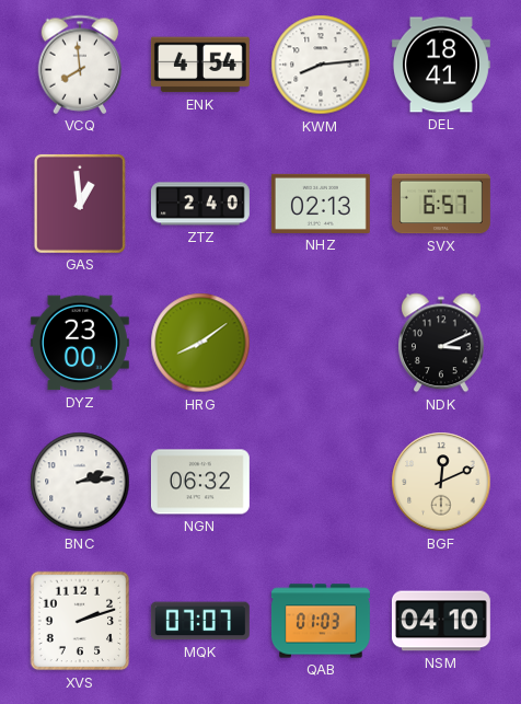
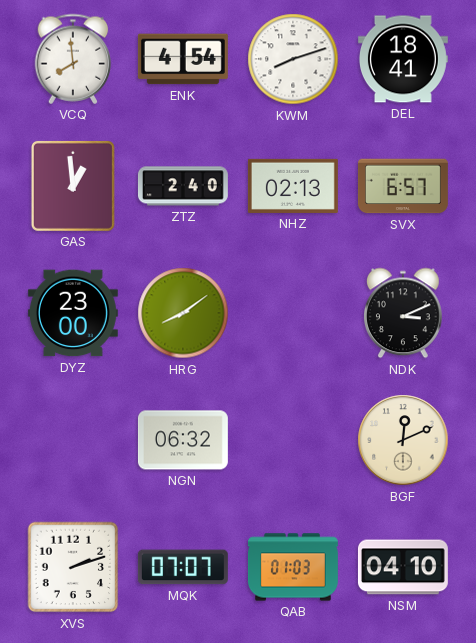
KWM: 8:14 -> 8:12 (293, 59)
BNC: 2:14 -> none (80, 482)
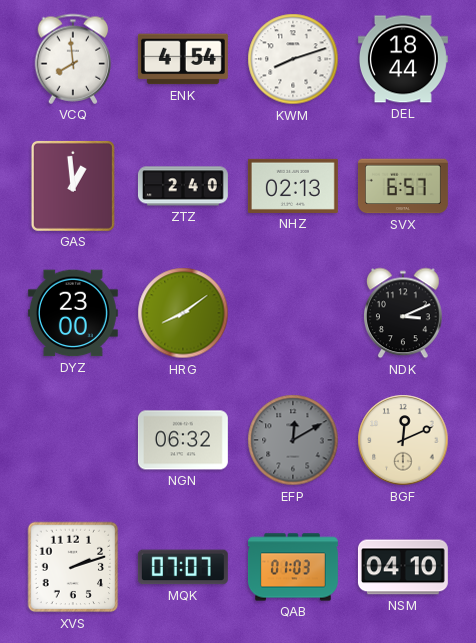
DEL: 18:41 -> 18:44 (403, 59)
EFP: none -> 12:10 (293, 440)
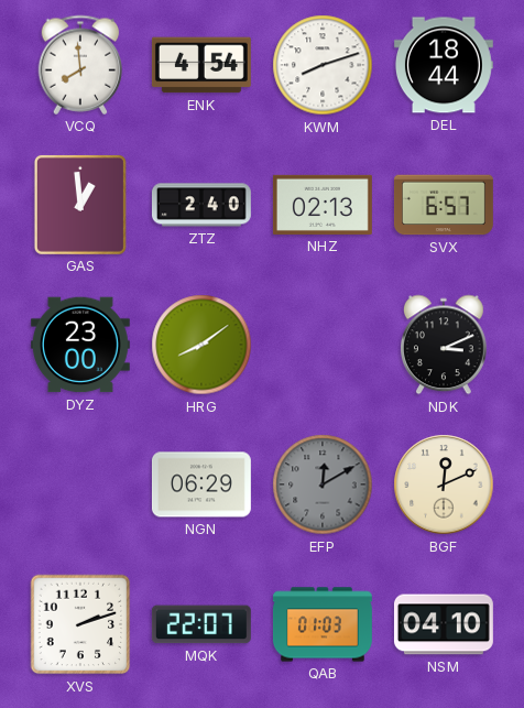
NGN: 06:32 -> 06:29 (201, 484)
MQK: 07:07 -> 22:07 (201, 624)
